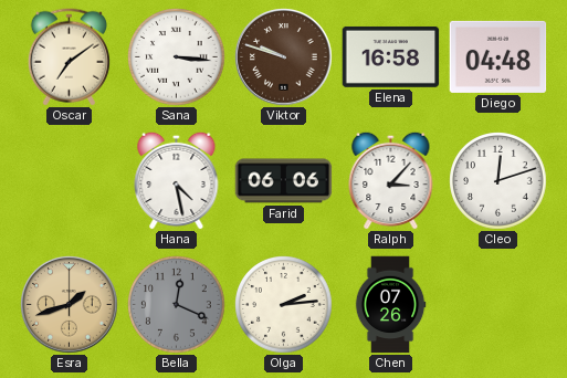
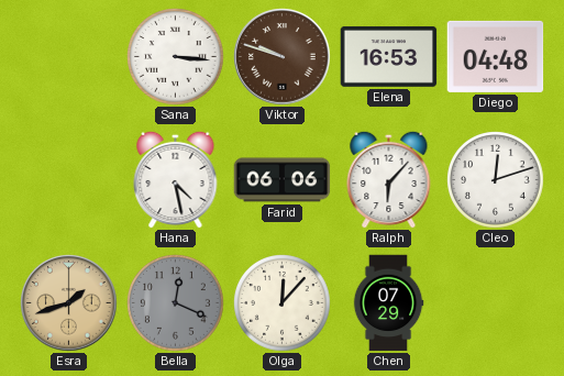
Oscar: 7:09 -> none (69, 57)
Elena: 16:58 -> 16:53 (389, 56)
Ralph: 3:07 -> 6:07 (389, 179)
Olga: 2:14 -> 12:07 (283, 303)
Chen: 07:26 -> 07:29 (388, 303)
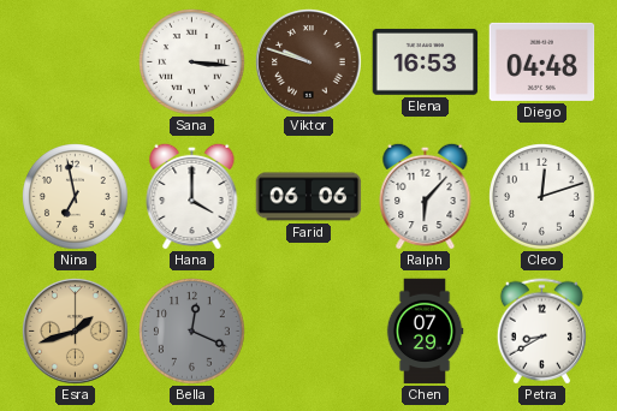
Nina: none -> 6:58 (76, 197)
Hana: 4:28 -> 4:00 (192, 196)
Olga: 12:07 -> none (283, 303)
Petra: none -> 8:40 (541, 332)
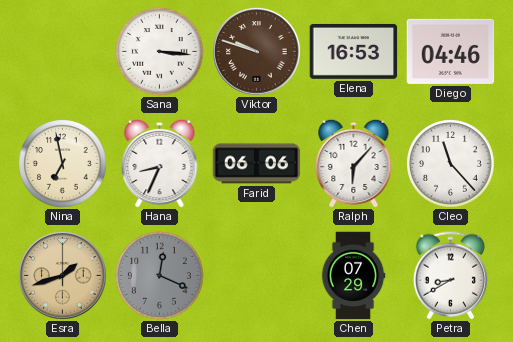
Diego: 04:48 -> 04:46 (451, 51)
Hana: 4:00 -> 8:34 (160, 163)
Cleo: 12:12 -> 11:23 (451, 164)
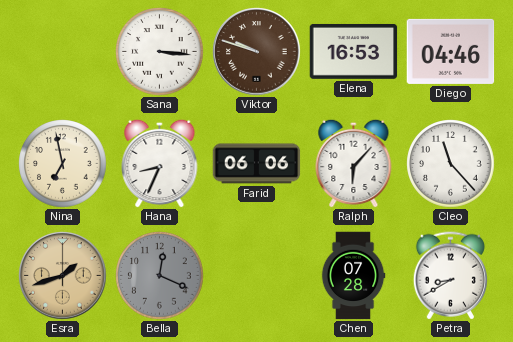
Chen: 07:29 -> 07:28 (353, 276)
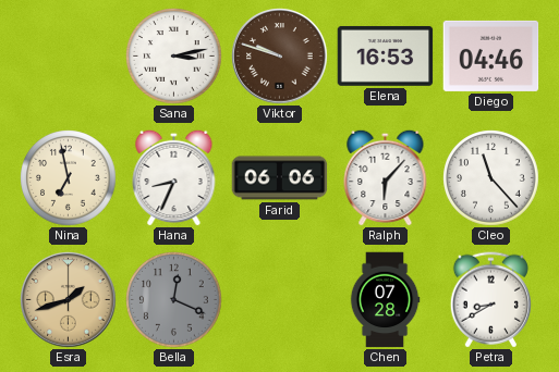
Sana: 3:16 -> 3:13 (174, 57)
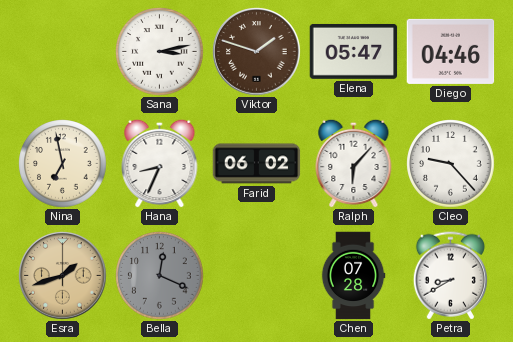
Viktor: 9:48 -> 1:48 (257, 52)
Elena: 16:53 -> 05:47 (354, 51)
Farid: 06:06 -> 06:02 (257, 164)
Cleo: 11:23 -> 9:23 (451, 164)
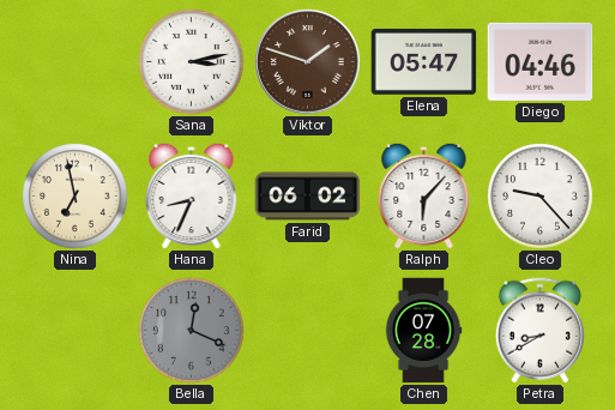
Esra: 1:42 -> none (63, 276)
